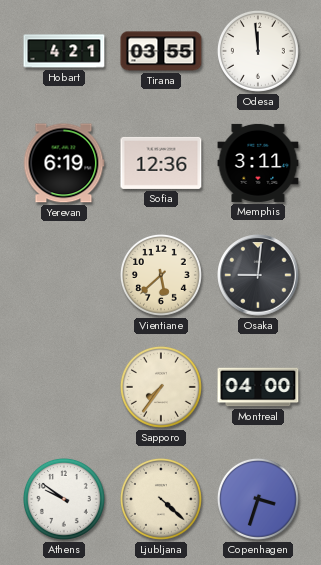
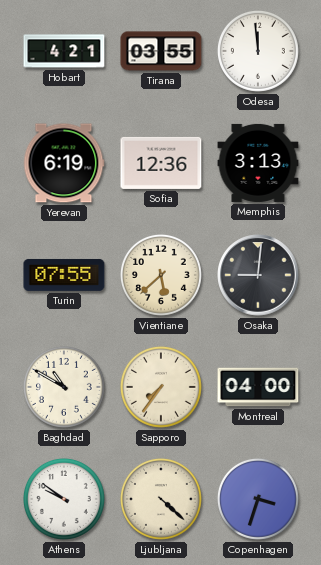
Memphis: 3:11 -> 3:13 (258, 163)
Turin: none -> 07:55 (64, 275)
Baghdad: none -> 10:50 (64, 387)
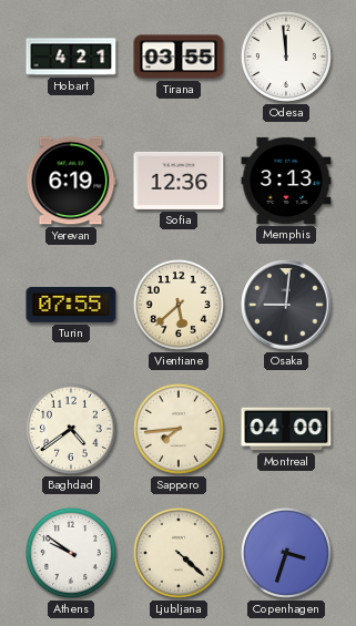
Baghdad: 10:50 -> 4:39 (71, 429)
Sapporo: 7:36 -> 7:44 (179, 429)
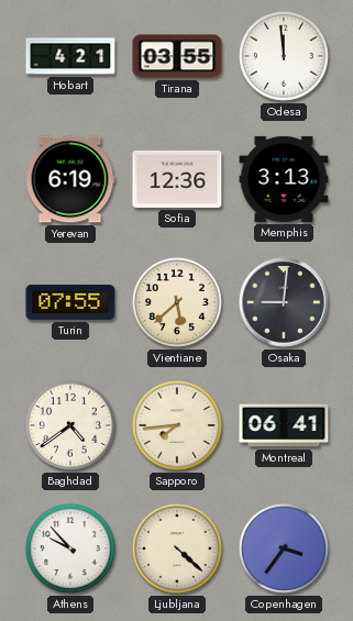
Montreal: 04:00 -> 06:41 (284, 425)
Athens: 9:51 -> 9:53 (70, 548)
Copenhagen: 3:33 -> 3:36 (284, 548)
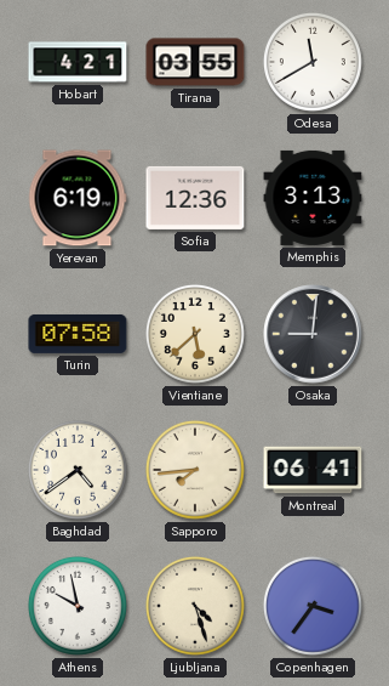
Odesa: 11:59 -> 11:40 (313, 62)
Turin: 07:55 -> 07:58 (78, 334)
Athens: 9:53 -> 9:58 (78, 606)
Ljubljana: 4:22 -> 4:27 (195, 606)
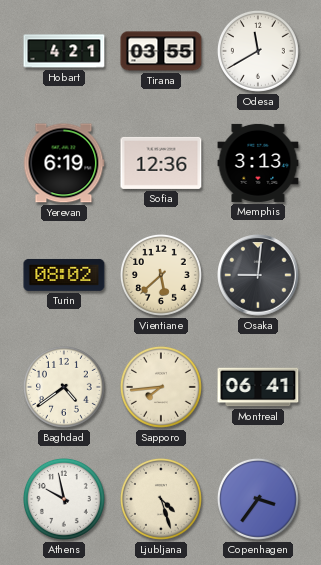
Turin: 07:58 -> 08:02 (64, 275)
